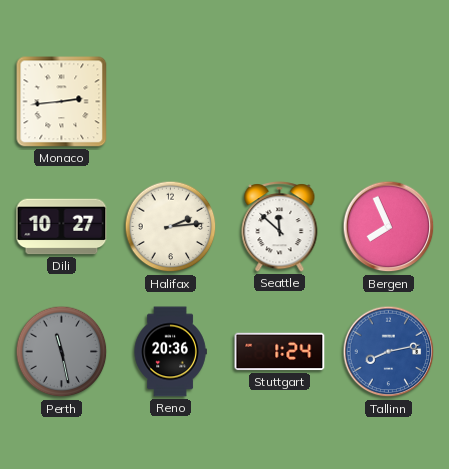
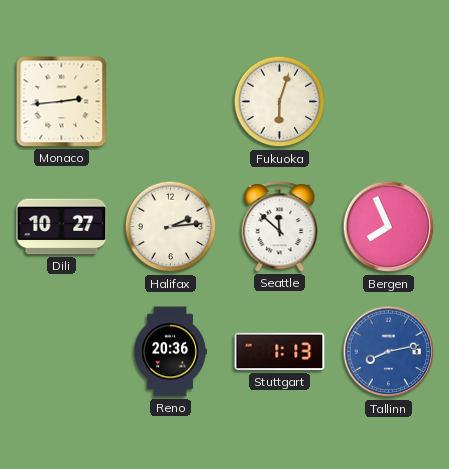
Fukuoka: none -> 6:03 (280, 102)
Perth: 11:28 -> none (62, 352)
Stuttgart: 1:24 -> 1:13 (280, 352)
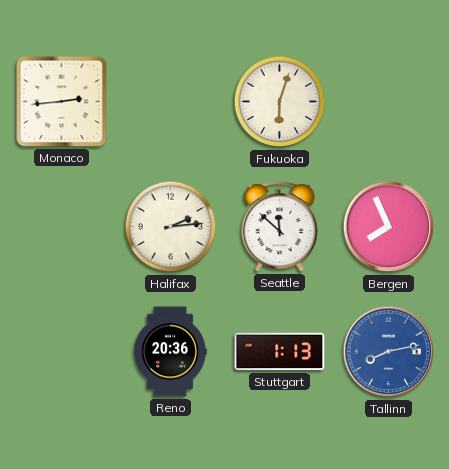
Dili: 10:27 -> none (62, 227)
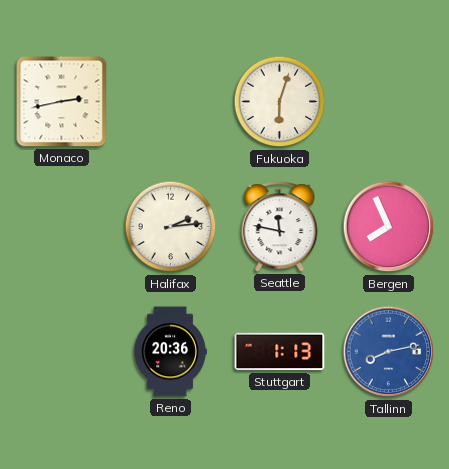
Monaco: 2:44 -> 2:43 (62, 102)
Seattle: 11:52 -> 11:47 (280, 227)
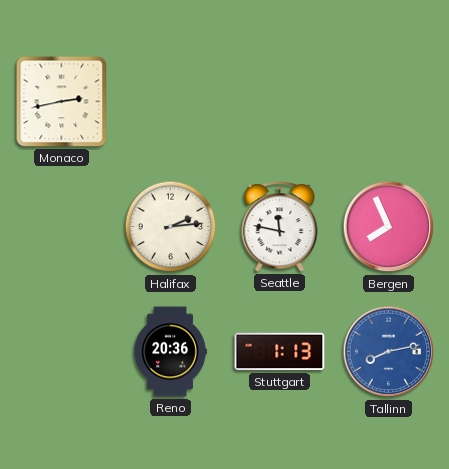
Fukuoka: 6:03 -> none (280, 102)
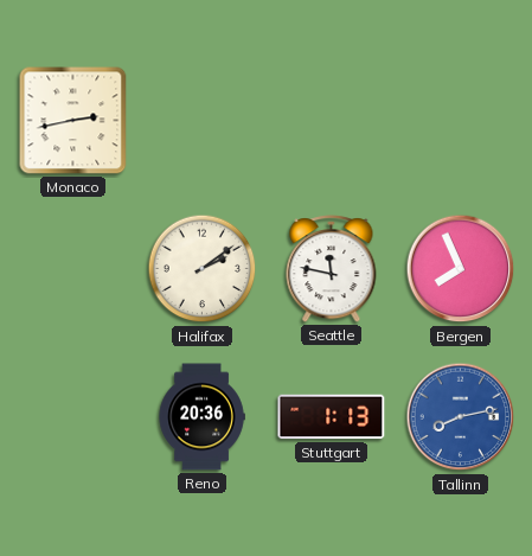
Halifax: 2:14 -> 2:09 (203, 269)
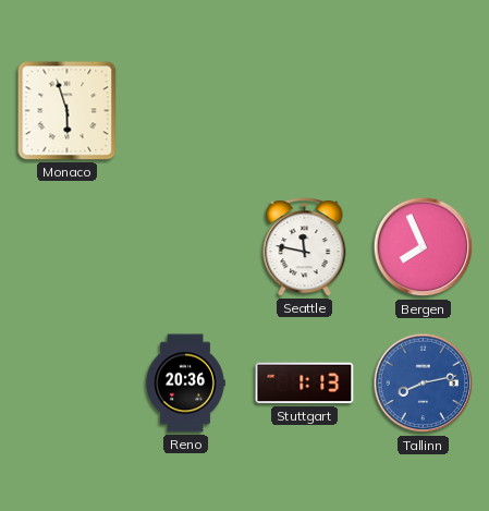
Monaco: 2:43 -> 5:57 (68, 111)
Halifax: 2:09 -> none (203, 269)
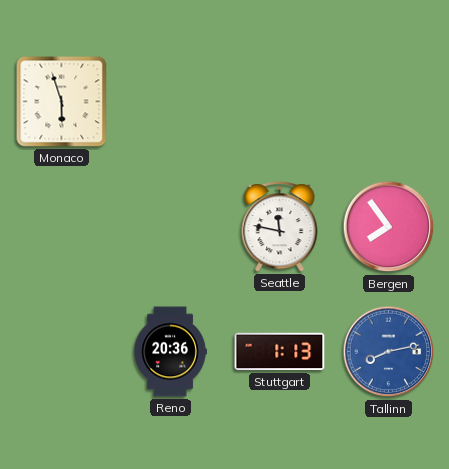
Bergen: 7:56 -> 7:54 (389, 227)
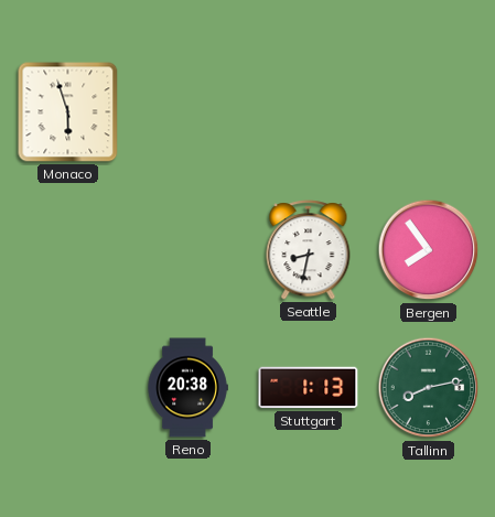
Seattle: 11:47 -> 8:32 (309, 250)
Reno: 20:36 -> 20:38 (187, 388)
Tallinn dial: blue -> green (429, 388)
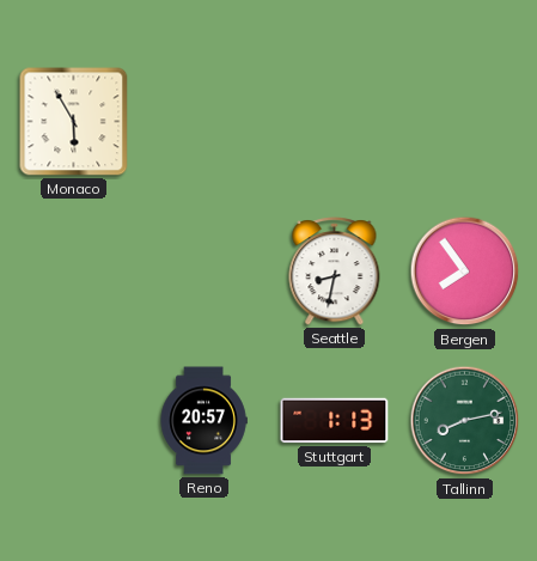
Monaco: 5:57 -> 5:55 (74, 122)
Reno: 20:38 -> 20:57 (203, 421)
